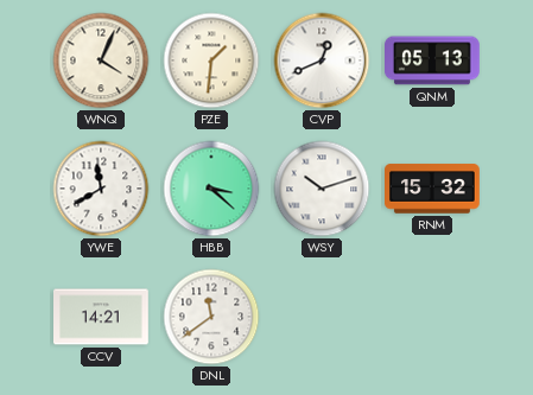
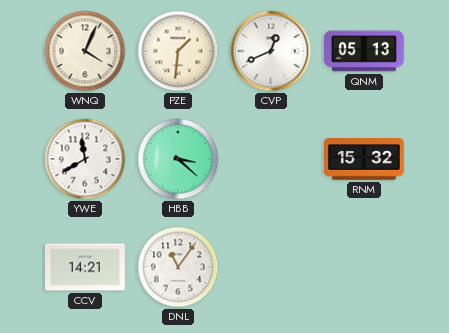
WSY: 10:12 -> none (322, 189)
DNL: 11:39 -> 11:06 (178, 267)
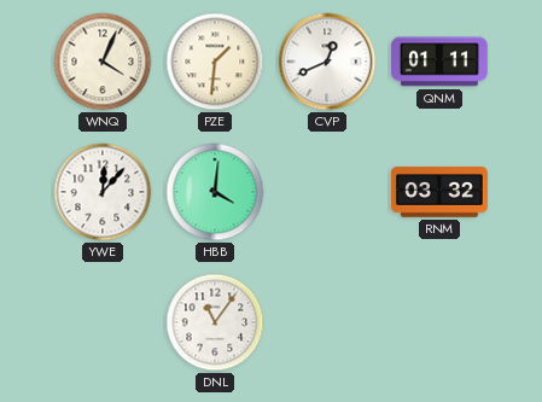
QNM: 05:13 -> 01:11 (441, 62)
YWE: 11:40 -> 12:07 (103, 192)
HBB: 3:22 -> 4:01 (215, 192)
RNM: 15:32 -> 03:32 (441, 192)
CCV: 14:21 -> none (86, 267)
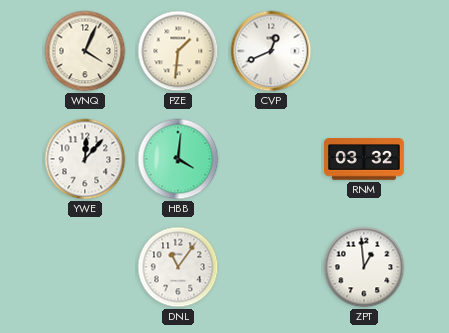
QNM: 01:11 -> none (441, 62)
ZPT: none -> 12:59 (364, 267)
